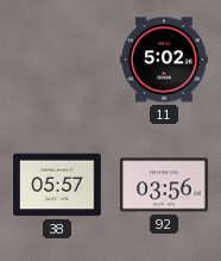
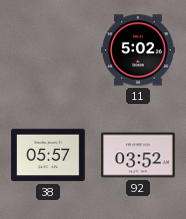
92: 03:56 -> 03:52 (138, 155)
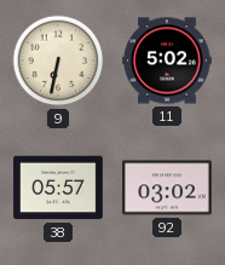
9: none -> 6:32 (58, 61)
92: 03:52 -> 03:02 (167, 188)
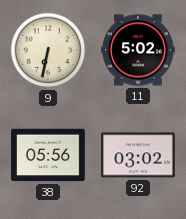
38: 05:57 -> 05:56 (48, 155)
